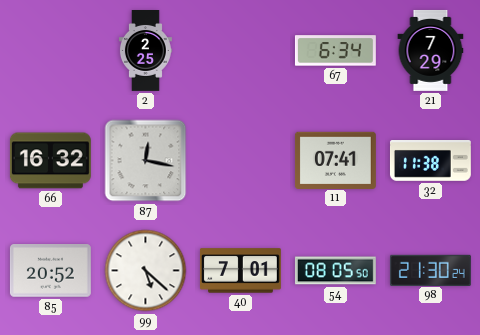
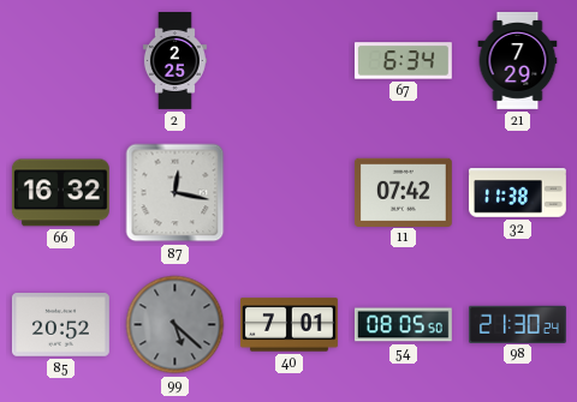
11: 07:41 -> 07:42 (403, 192)
99 dial: white -> grey (176, 325)
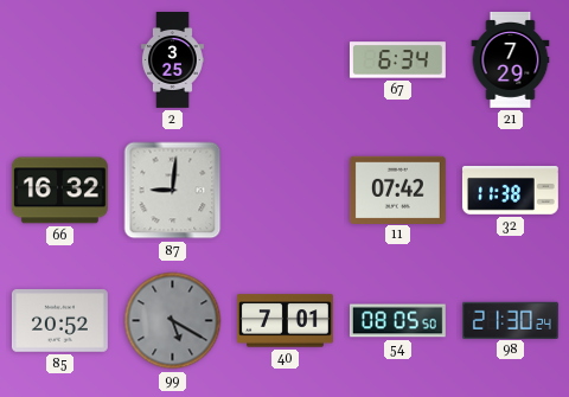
2: 2:25 -> 3:25 (172, 60)
87: 12:17 -> 9:01 (173, 191)
99: 5:22 -> 5:20 (173, 321)
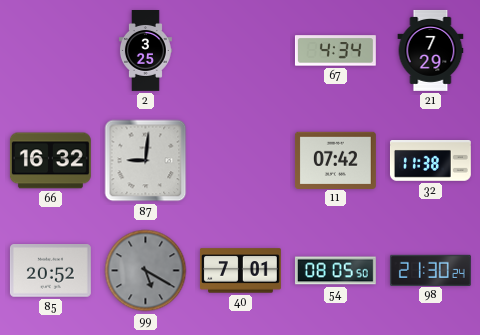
67: 6:34 -> 4:34 (335, 51)
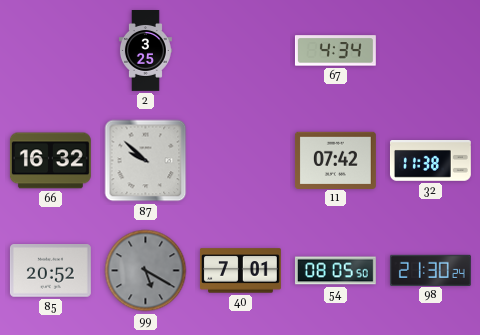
21: 7:29 -> none (431, 50)
87: 9:01 -> 9:52 (146, 161)
